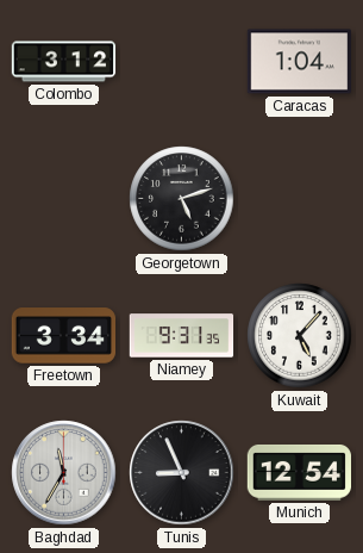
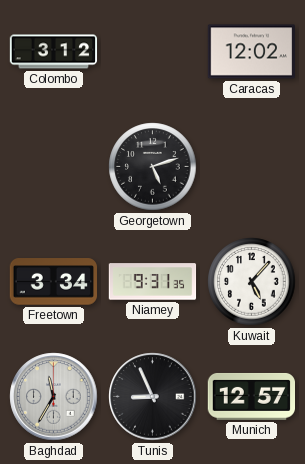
Caracas: 1:04 -> 12:02 (251, 52)
Munich: 12:54 -> 12:57 (251, 397)
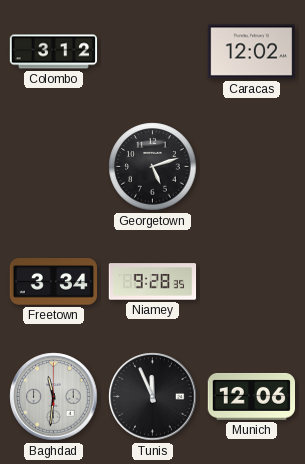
Niamey: 9:31 -> 9:28 (153, 282)
Kuwait: 5:07 -> none (252, 282)
Baghdad: 11:35 -> 11:31 (54, 397)
Tunis: 8:56 -> 11:56 (153, 397)
Munich: 12:57 -> 12:06 (251, 397)
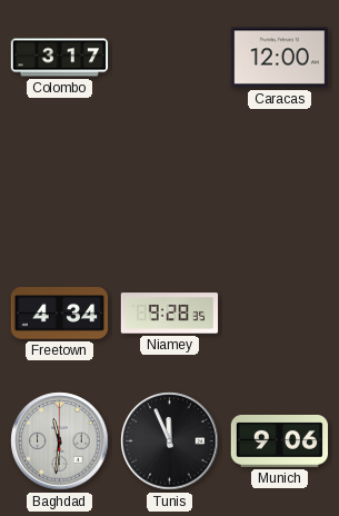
Colombo: 3:12 -> 3:17 (60, 58)
Caracas: 12:02 -> 12:00 (279, 58)
Georgetown: 5:12 -> none (153, 167)
Freetown: 3:34 -> 4:34 (60, 314)
Munich: 12:06 -> 9:06 (279, 441)
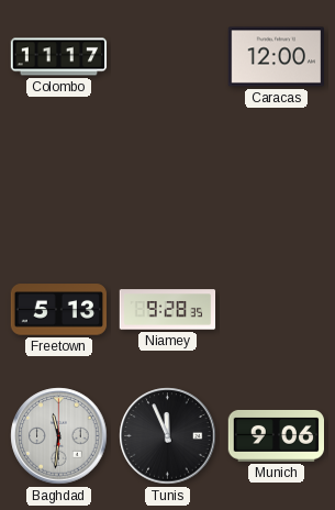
Colombo: 3:17 -> 11:17 (59, 57)
Freetown: 4:34 -> 5:13 (59, 310)
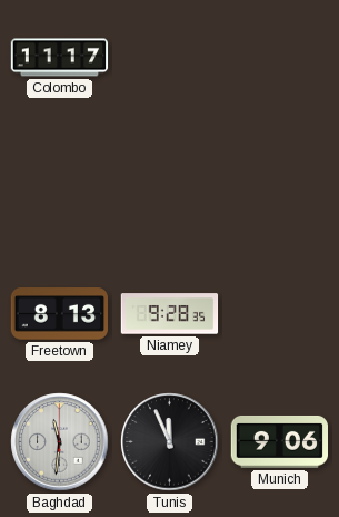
Caracas: 12:00 -> none (276, 57)
Freetown: 5:13 -> 8:13 (60, 314)
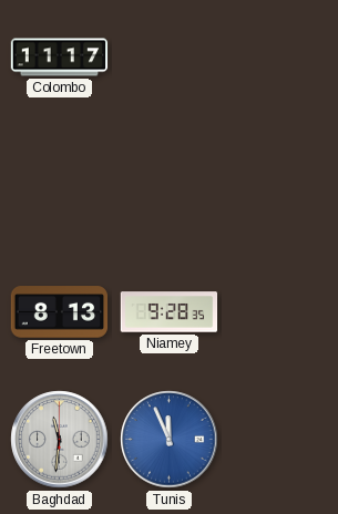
Tunis dial: black -> blue (170, 440)
Munich: 9:06 -> none (279, 442)
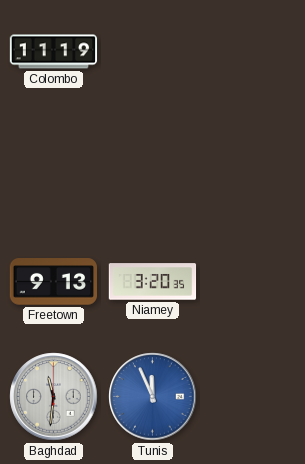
Colombo: 11:17 -> 11:19 (54, 52)
Freetown: 8:13 -> 9:13 (54, 282)
Niamey: 9:28 -> 3:20 (153, 282)
